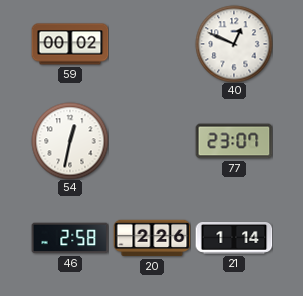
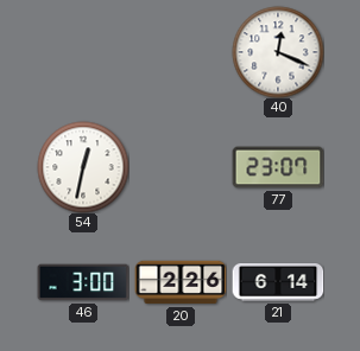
59: 00:02 -> none (70, 44)
40: 12:49 -> 12:19 (278, 52)
46: 2:58 -> 3:00 (83, 282)
21: 1:14 -> 6:14 (278, 283)
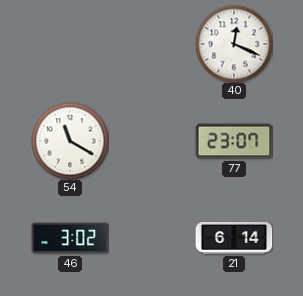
54: 12:32 -> 11:20 (70, 141)
46: 3:00 -> 3:02 (70, 238)
20: 2:26 -> none (181, 282)
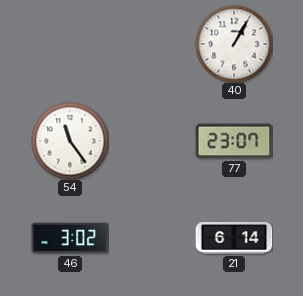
40: 12:19 -> 1:05 (234, 44)
54: 11:20 -> 11:24 (70, 141)
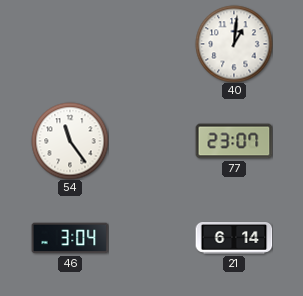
40: 1:05 -> 1:01 (234, 44)
46: 3:02 -> 3:04 (70, 238)
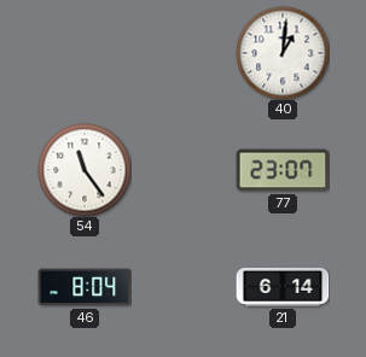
46: 3:04 -> 8:04 (85, 287)
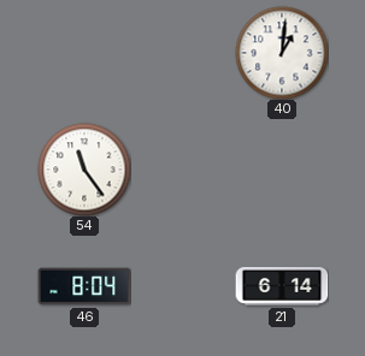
77: 23:07 -> none (283, 170)
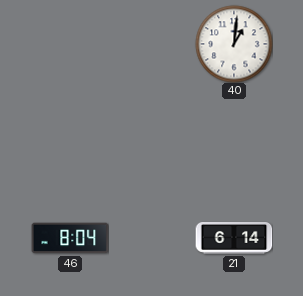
54: 11:24 -> none (84, 170)
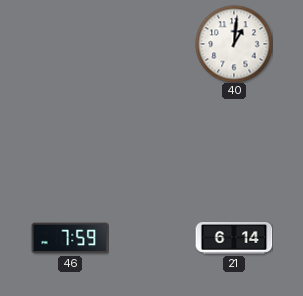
46: 8:04 -> 7:59 (70, 238)
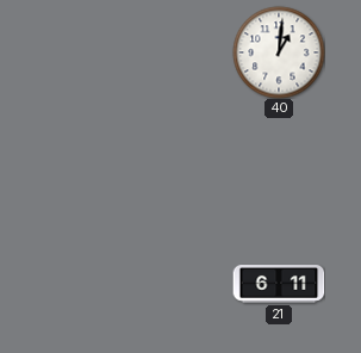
46: 7:59 -> none (70, 238)
21: 6:14 -> 6:11 (279, 285)
